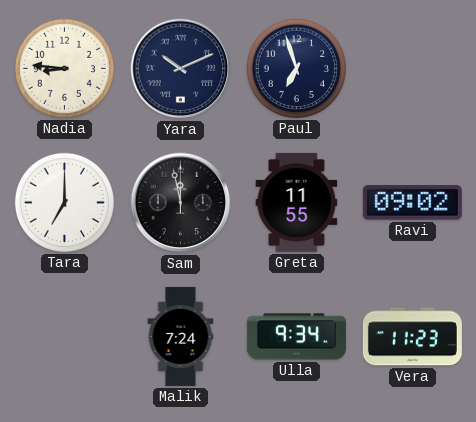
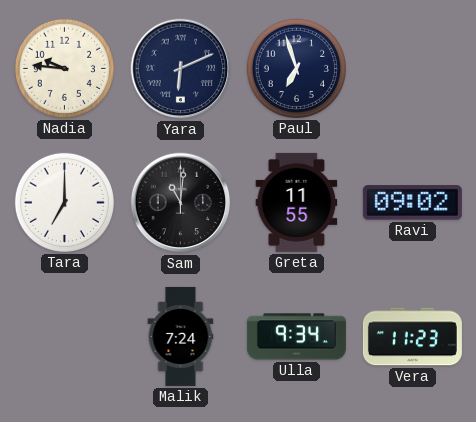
Nadia: 8:46 -> 9:46 (64, 68)
Yara: 10:11 -> 6:11 (181, 69)
Sam: 11:58 -> 11:01 (181, 203)
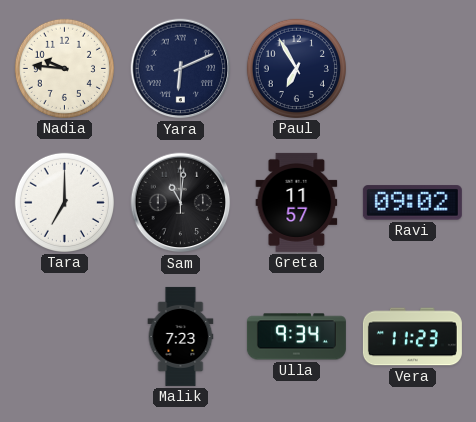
Paul: 6:57 -> 6:55 (296, 68)
Greta: 11:55 -> 11:57 (297, 202)
Malik: 7:24 -> 7:23 (181, 336)
